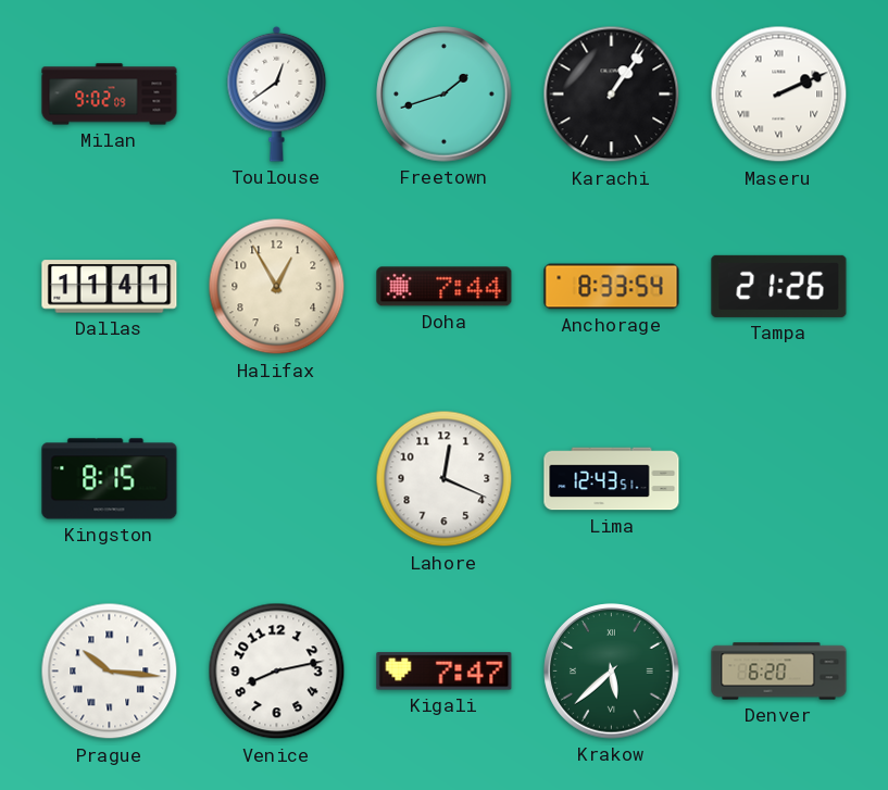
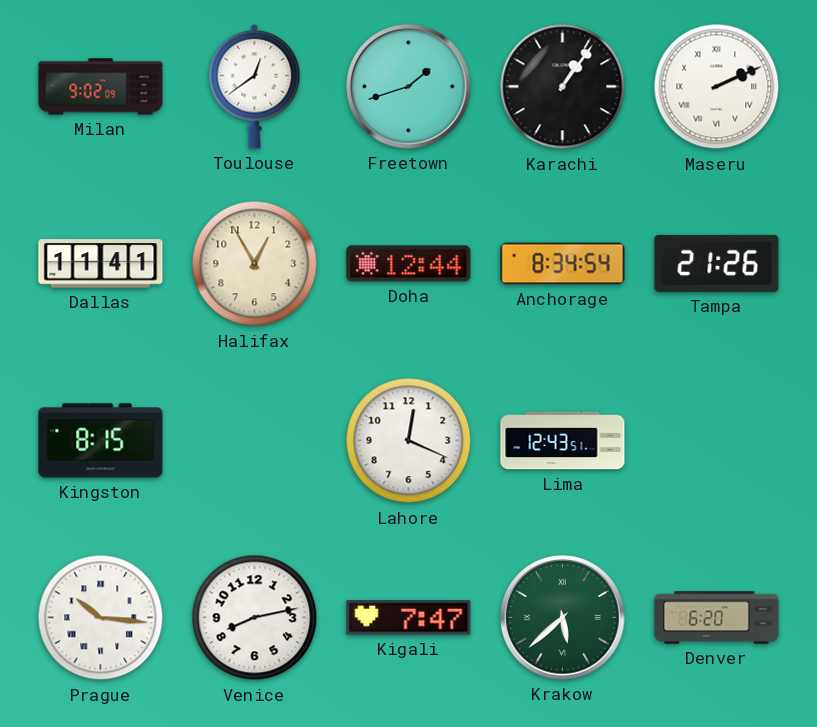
Doha: 7:44 -> 12:44 (409, 264)
Anchorage: 8:33 -> 8:34 (563, 264)
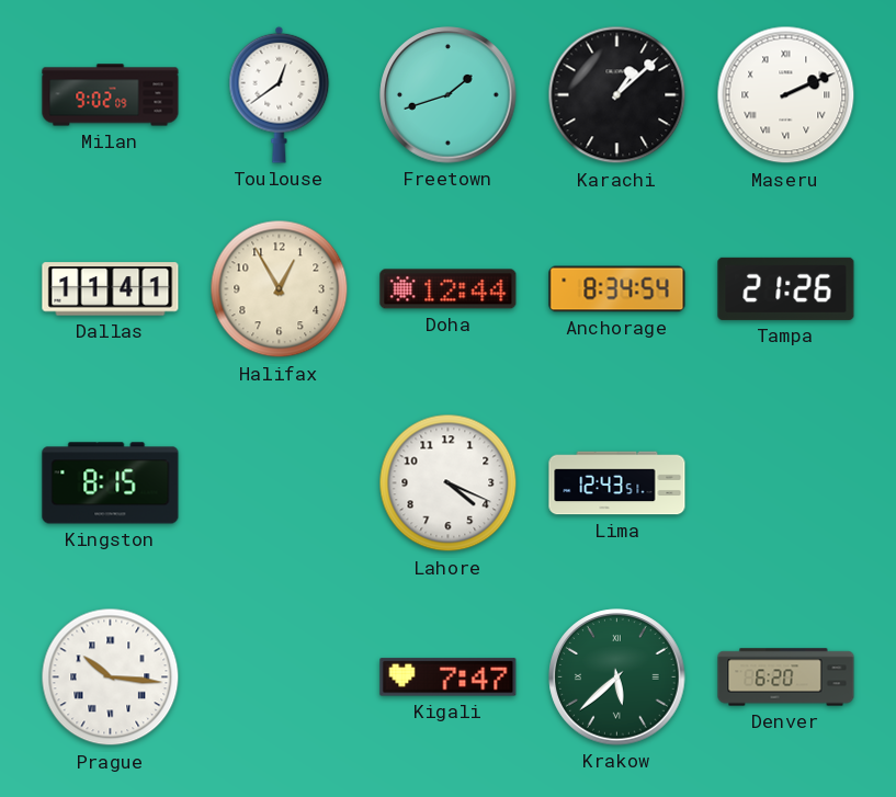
Karachi: 1:06 -> 1:08 (617, 95)
Lahore: 12:19 -> 4:19 (449, 483)
Venice: 8:13 -> none (255, 618)
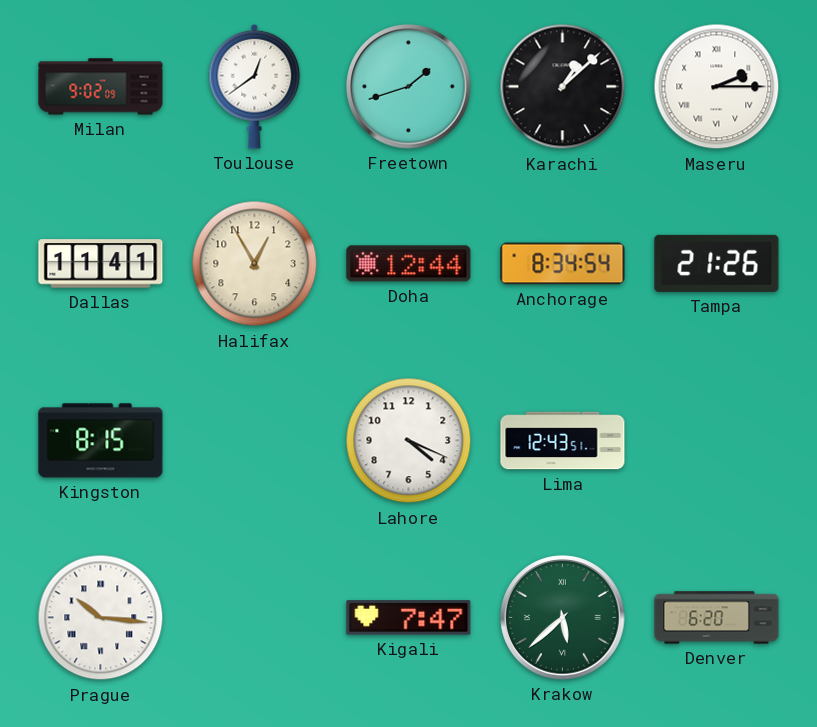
Maseru: 2:11 -> 2:15 (717, 87)
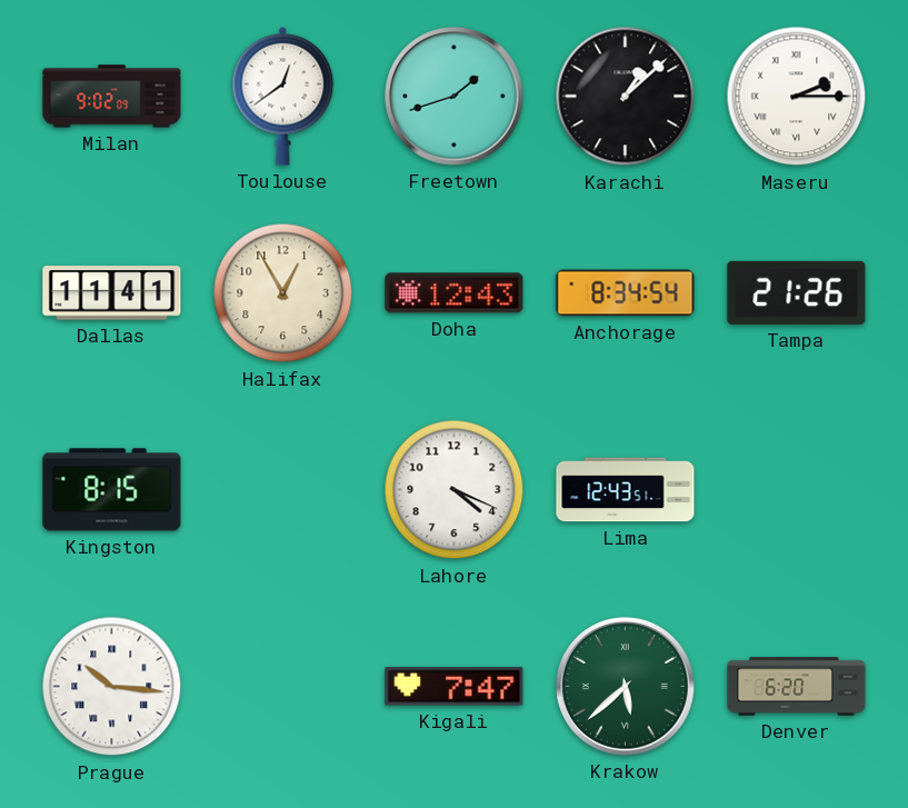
Doha: 12:44 -> 12:43 (455, 293)
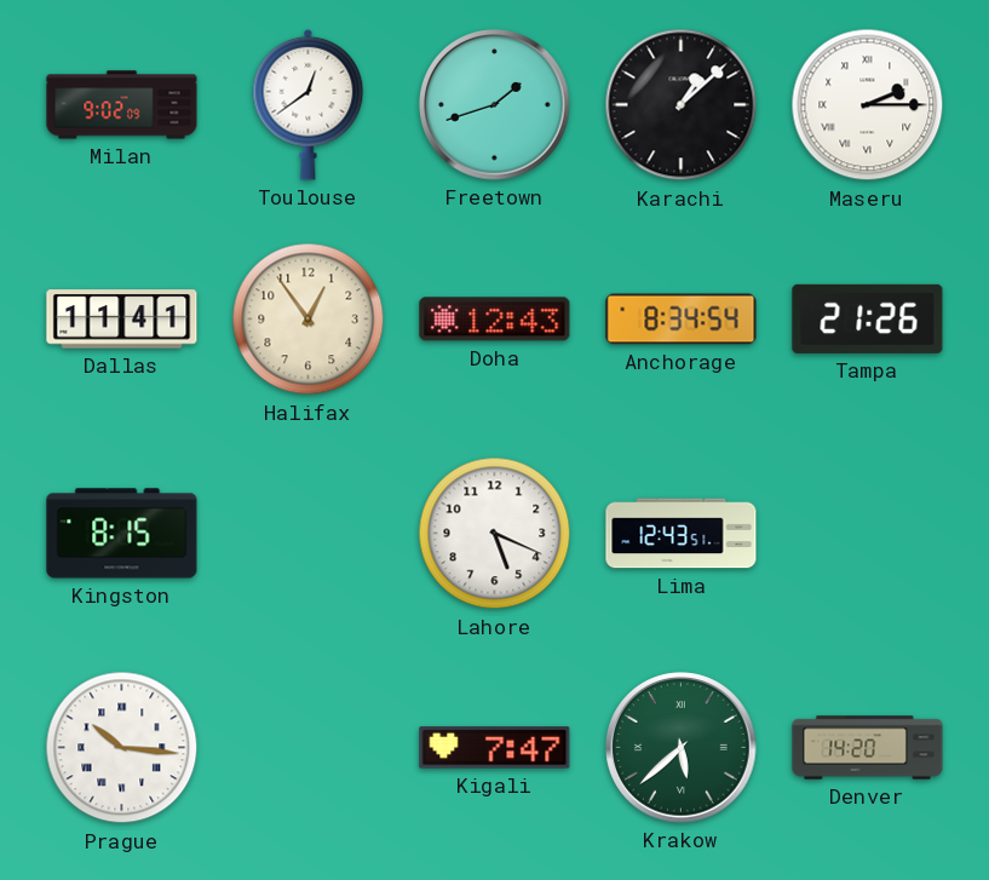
Halifax: 12:55 -> 12:54 (309, 320)
Lahore: 4:19 -> 5:19 (495, 534)
Denver: 6:20 -> 14:20 (868, 748)
